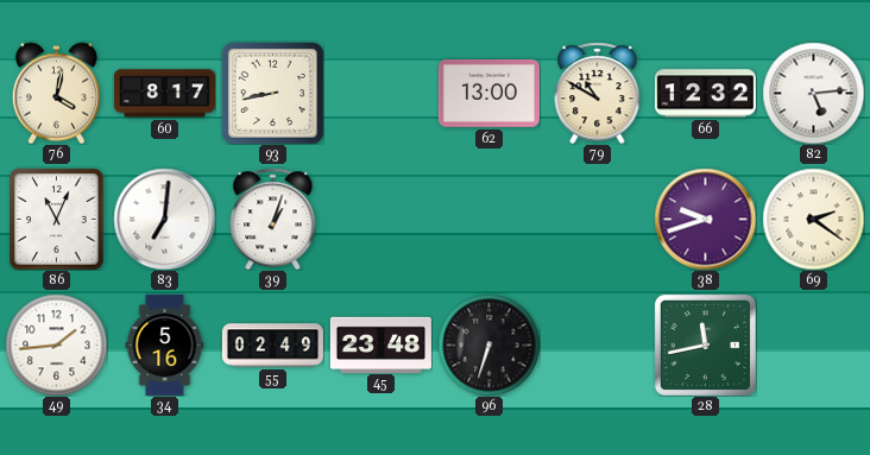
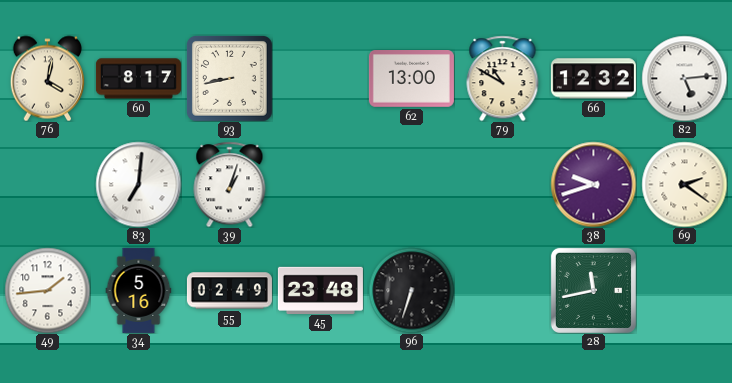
86: 11:04 -> none (57, 219)
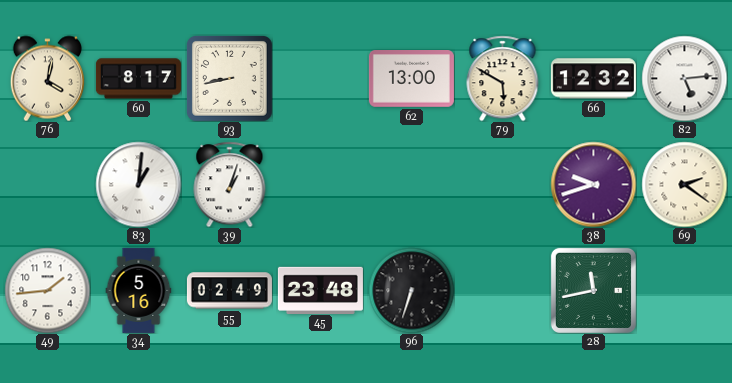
79: 10:50 -> 5:50 (503, 78)
83: 7:01 -> 1:01 (138, 184)
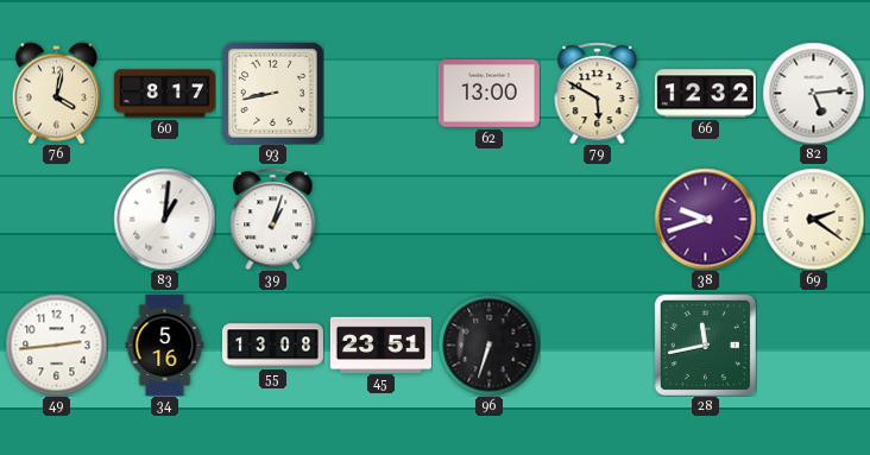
49: 1:44 -> 2:44 (56, 345)
55: 02:49 -> 13:08 (272, 346)
45: 23:48 -> 23:51 (380, 345)
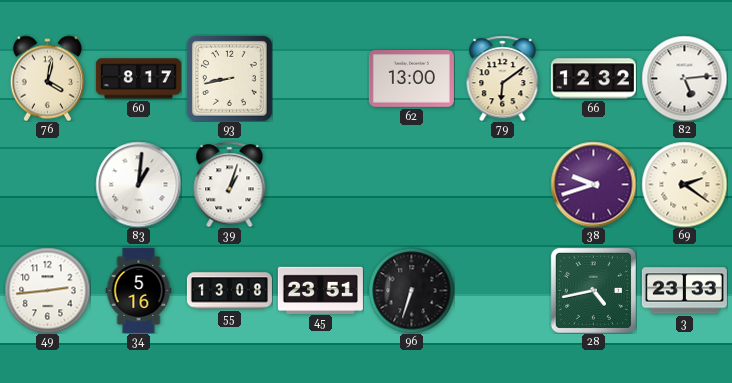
79: 5:50 -> 6:09 (503, 78)
28: 11:43 -> 4:43 (593, 290)
3: none -> 23:33 (684, 291)
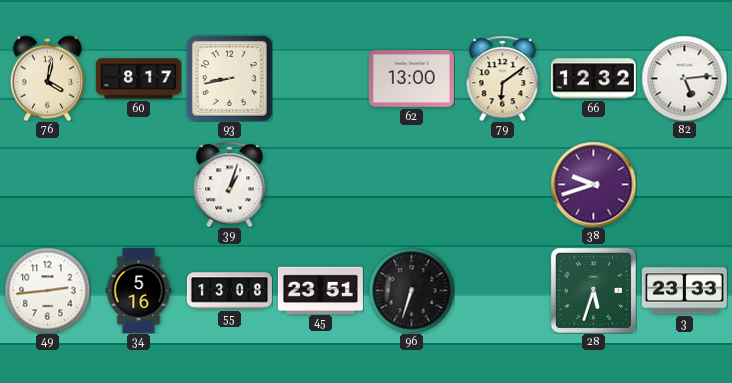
83: 1:01 -> none (138, 184)
69: 2:21 -> none (684, 184)
28: 4:43 -> 5:33 (593, 290)
